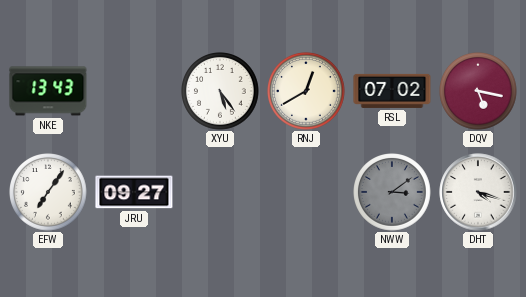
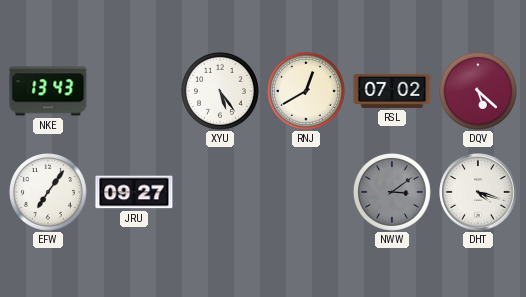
DQV: 5:17 -> 5:22 (479, 92)
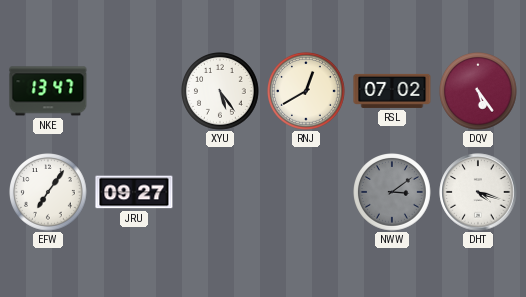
NKE: 13:43 -> 13:47 (48, 91)
DQV: 5:22 -> 5:24 (479, 92)
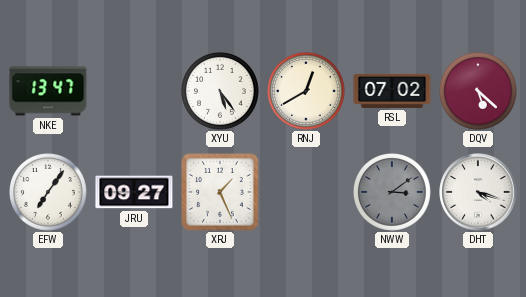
DQV: 5:24 -> 5:22 (479, 92)
XRJ: none -> 1:26 (220, 192)
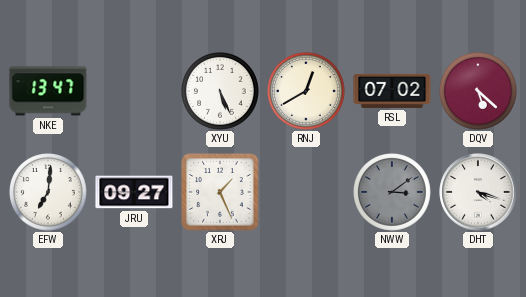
XYU: 5:24 -> 5:26 (221, 92)
EFW: 7:06 -> 7:01 (49, 193)
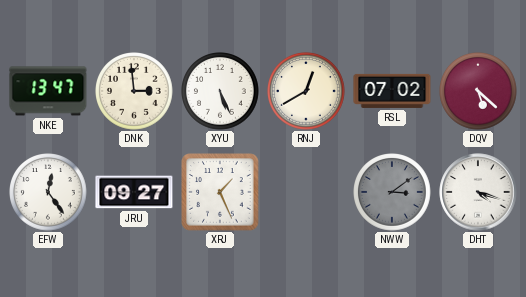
DNK: none -> 2:59 (135, 92)
EFW: 7:01 -> 12:24 (49, 193)
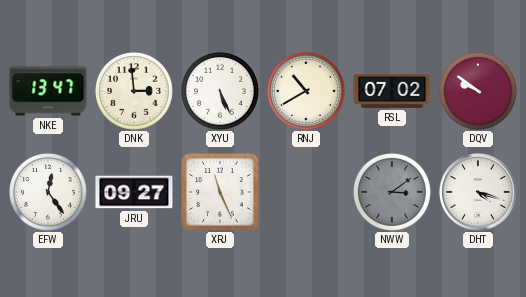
RNJ: 12:40 -> 10:40 (307, 92)
DQV: 5:22 -> 9:51 (479, 92)
XRJ: 1:26 -> 11:26 (220, 192)
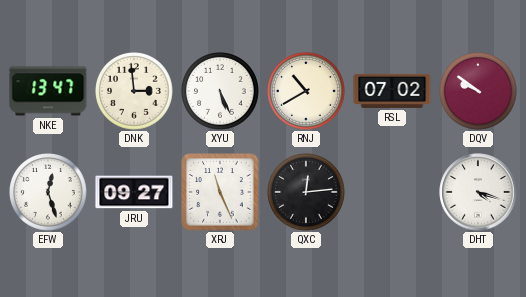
EFW: 12:24 -> 12:27 (49, 193)
QXC: none -> 12:14 (307, 193)
NWW: 3:09 -> none (393, 193)
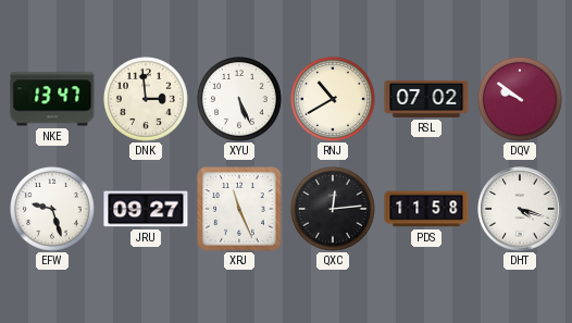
EFW: 12:27 -> 9:27 (53, 210)
PDS: none -> 11:58 (426, 209)
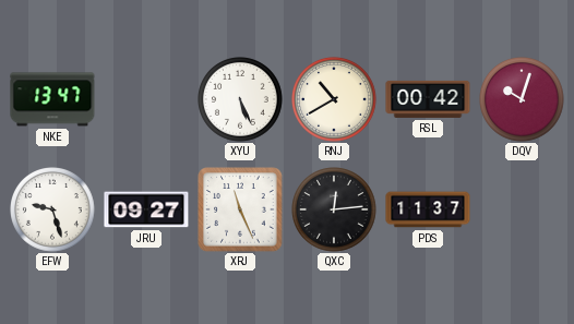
DNK: 2:59 -> none (147, 100)
RSL: 07:02 -> 00:42 (428, 99)
DQV: 9:51 -> 10:03 (523, 100)
PDS: 11:58 -> 11:37 (428, 209)
DHT: 4:18 -> none (520, 209)
